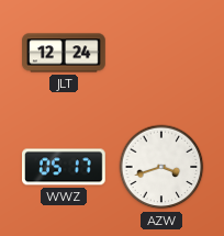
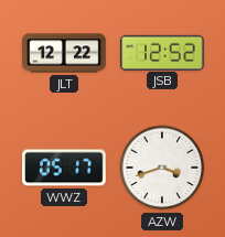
JLT: 12:24 -> 12:22 (64, 53)
JSB: none -> 12:52 (162, 52)
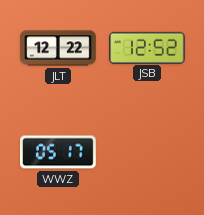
AZW: 3:42 -> none (162, 168)
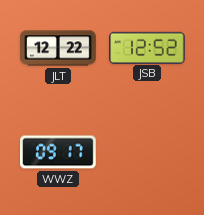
WWZ: 05:17 -> 09:17 (58, 152)
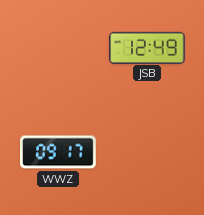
JLT: 12:22 -> none (58, 48)
JSB: 12:52 -> 12:49 (147, 47)
